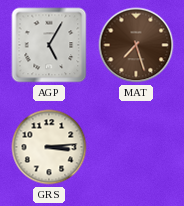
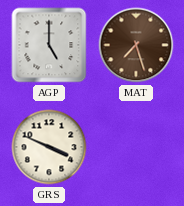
AGP: 5:05 -> 5:00 (49, 45)
GRS: 3:14 -> 3:49 (49, 147)
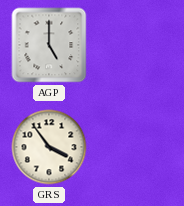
MAT: 7:27 -> none (136, 45)
GRS: 3:49 -> 3:54 (49, 147)
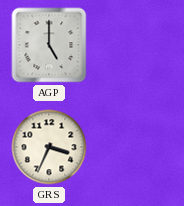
GRS: 3:54 -> 3:34 (49, 147)
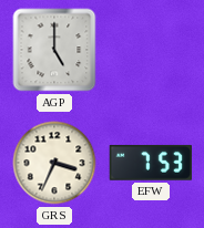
EFW: none -> 7:53 (150, 163)
